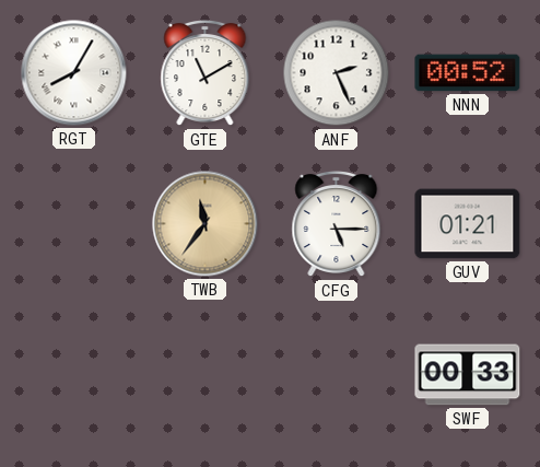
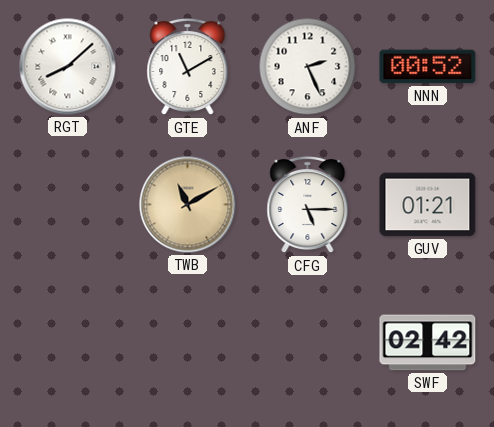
RGT: 8:05 -> 8:08 (68, 67)
TWB: 11:36 -> 11:10 (188, 205)
SWF: 00:33 -> 02:42 (428, 343)
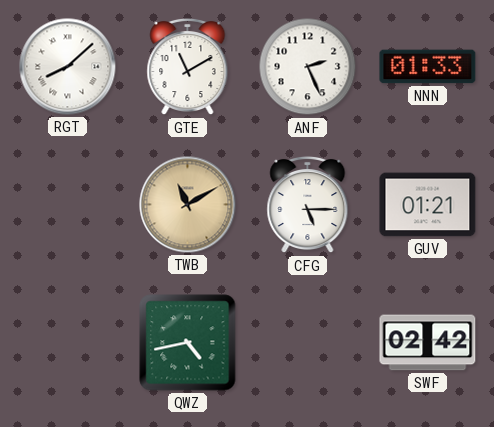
NNN: 00:52 -> 01:33 (428, 67)
QWZ: none -> 4:43 (188, 343)
